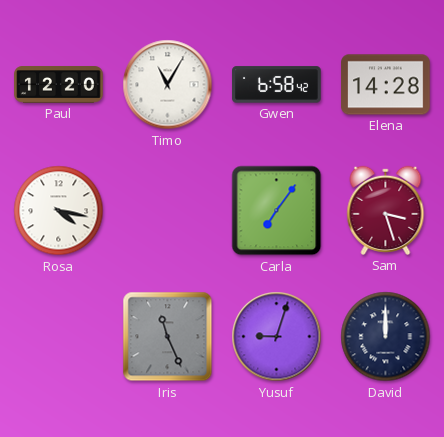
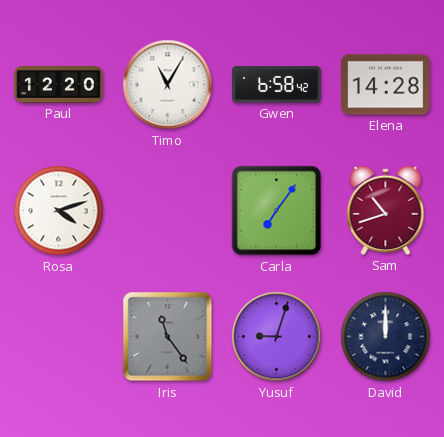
Rosa: 4:17 -> 4:12 (59, 211)
Sam: 3:27 -> 10:42 (386, 210)
Iris: 11:26 -> 11:24 (168, 337)
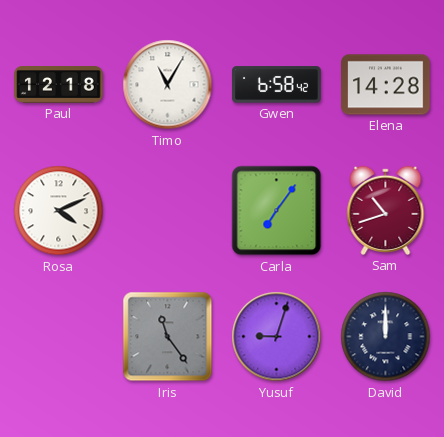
Paul: 12:20 -> 12:18 (59, 85)
Rosa: 4:12 -> 4:11 (59, 211)
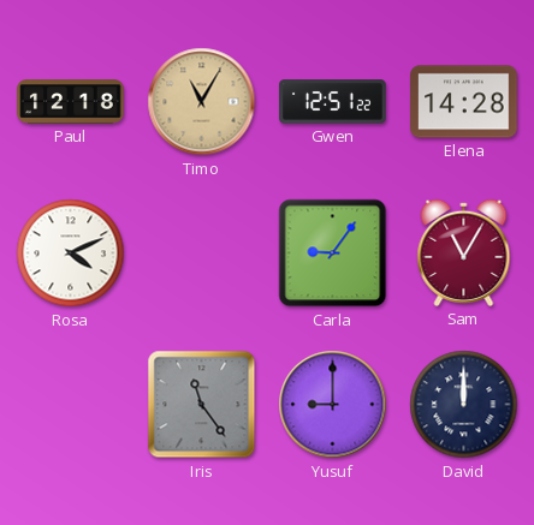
Timo dial: white -> champagne (202, 102)
Gwen: 6:58 -> 12:51 (333, 102)
Carla: 7:06 -> 9:06 (333, 253)
Sam: 10:42 -> 11:05 (464, 252)
Yusuf: 9:03 -> 9:00 (333, 405)
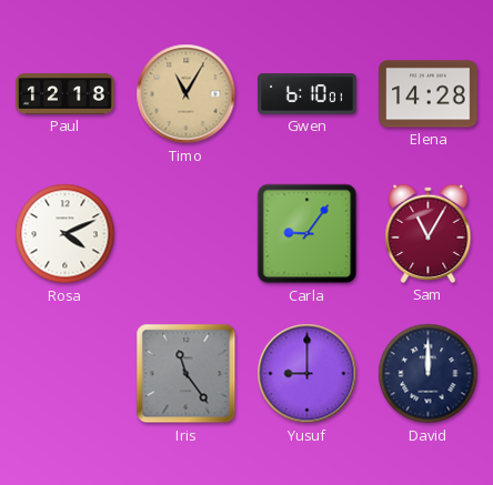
Gwen: 12:51 -> 6:10 (308, 94)
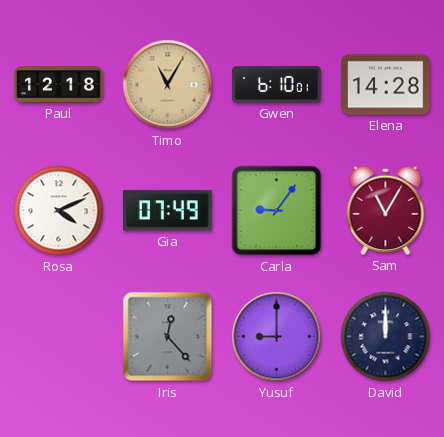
Gia: none -> 07:49 (168, 211)
Iris: 11:24 -> 12:23 (168, 337)
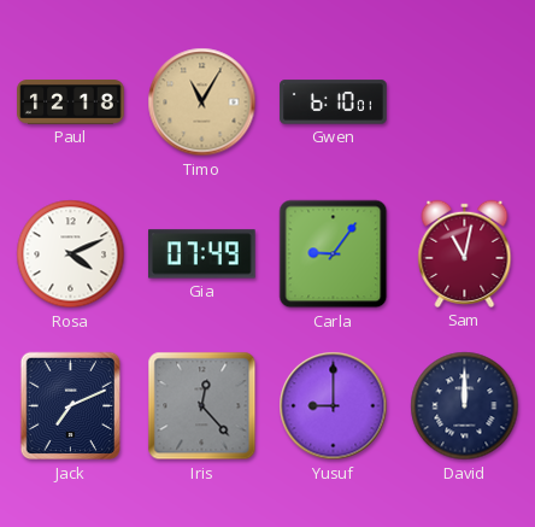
Elena: 14:28 -> none (386, 85)
Sam: 11:05 -> 11:02 (465, 253)
Jack: none -> 7:11 (71, 406)
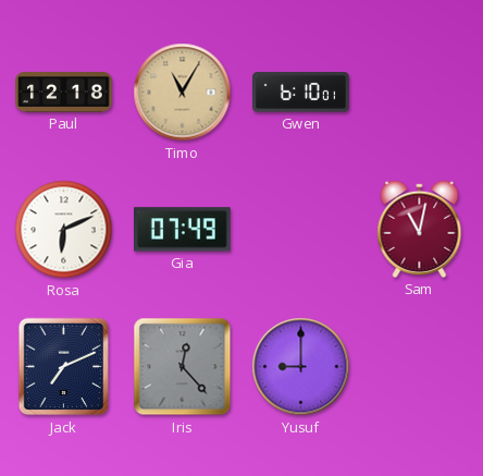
Rosa: 4:11 -> 6:11 (64, 230)
Carla: 9:06 -> none (334, 254)
David: 12:00 -> none (465, 406)
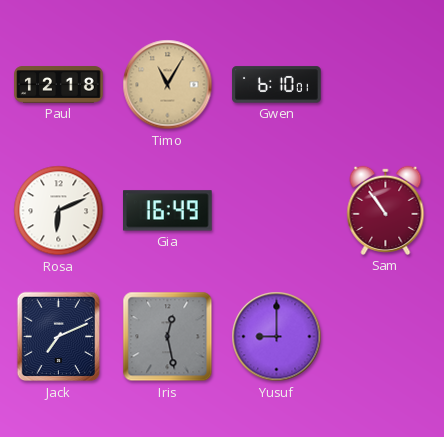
Gia: 07:49 -> 16:49 (168, 211)
Sam: 11:02 -> 10:54 (386, 210)
Iris: 12:23 -> 12:28 (168, 337)
